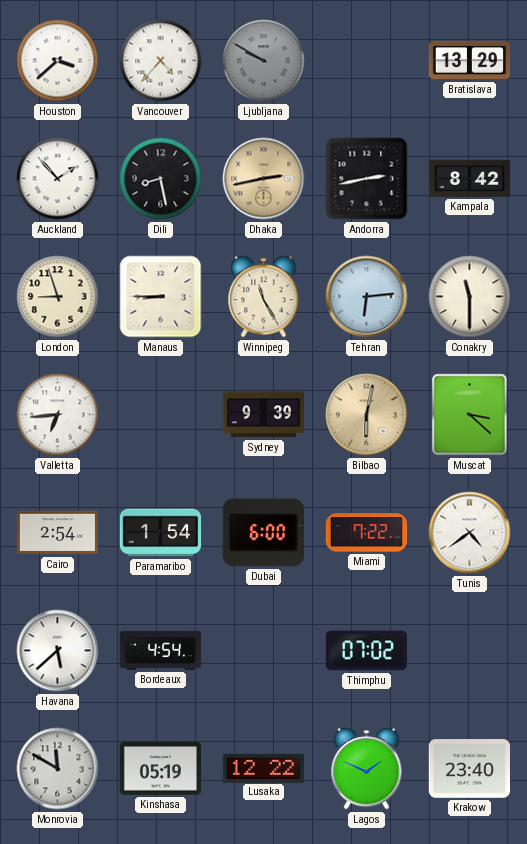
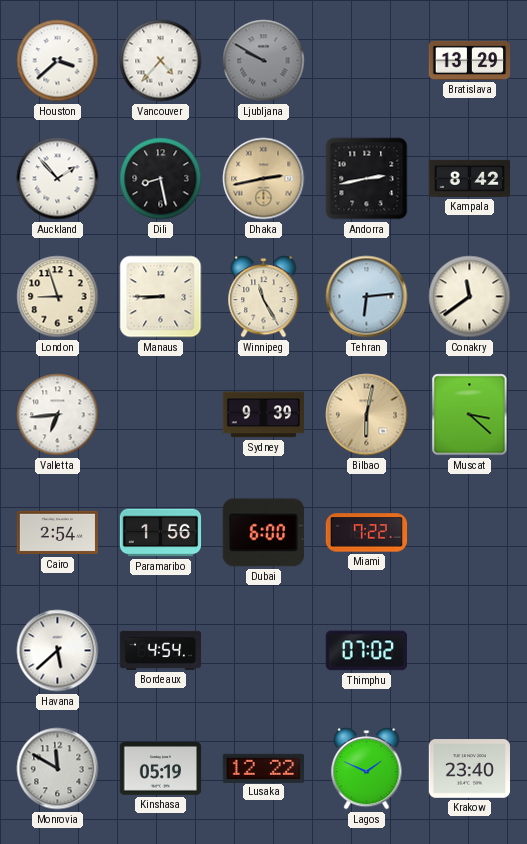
Conakry: 11:30 -> 11:39 (470, 297)
Paramaribo: 1:54 -> 1:56 (161, 533)
Tunis: 4:39 -> none (470, 533)
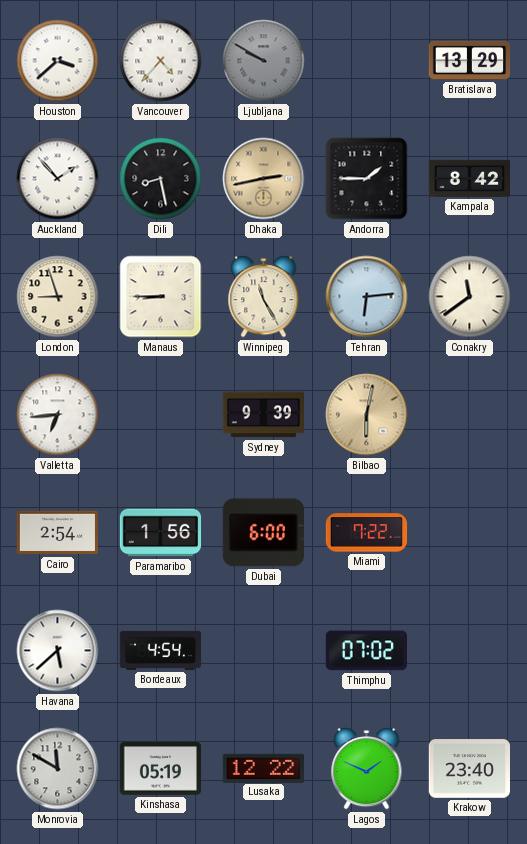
Andorra: 2:43 -> 1:45 (367, 179)
Muscat: 3:22 -> none (470, 415)
